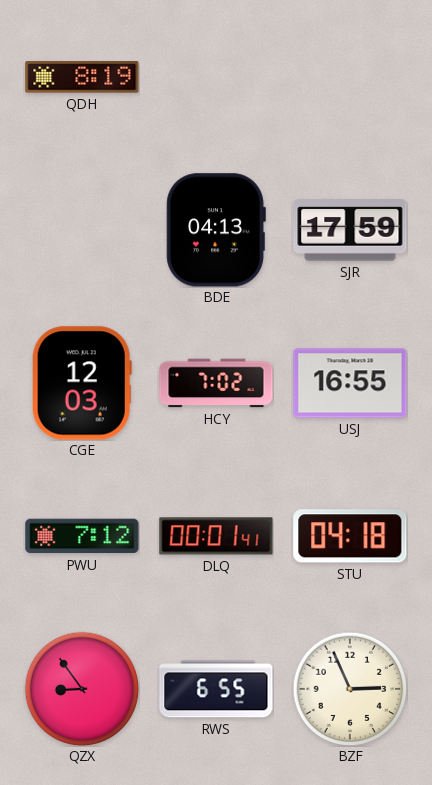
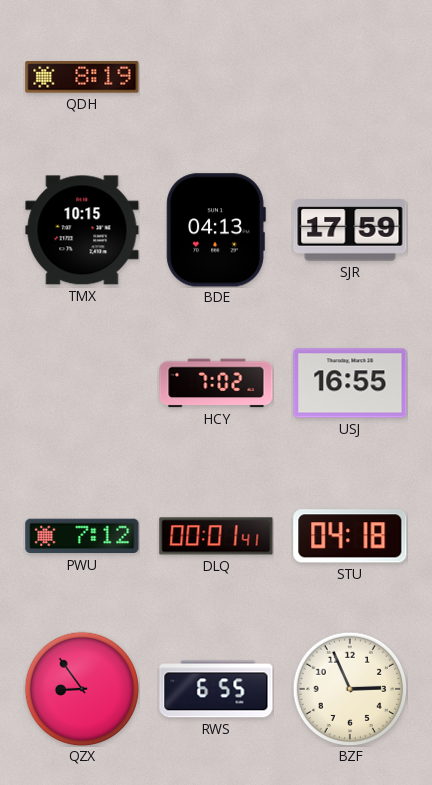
TMX: none -> 10:15 (82, 230)
CGE: 12:03 -> none (82, 383)
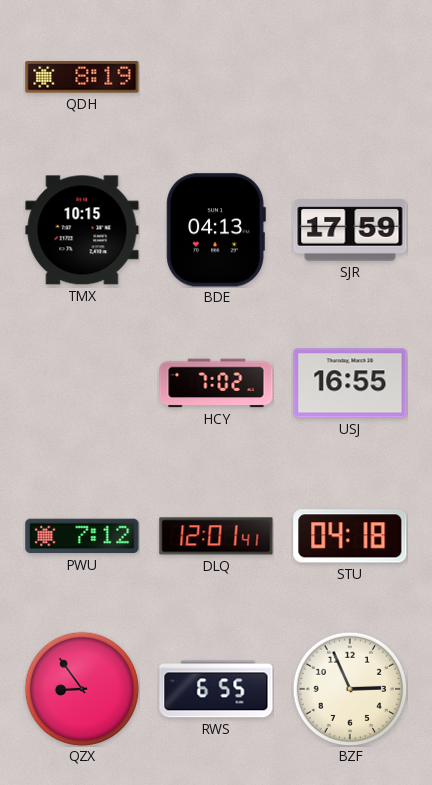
DLQ: 00:01 -> 12:01 (216, 536)
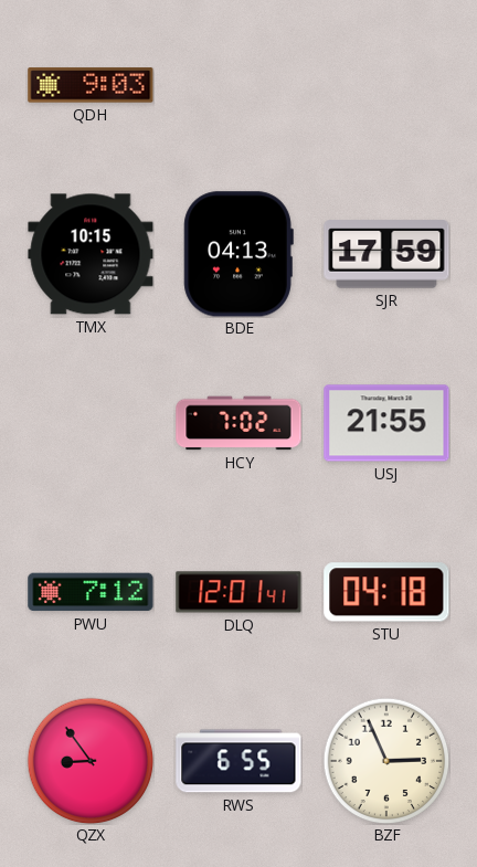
QDH: 8:19 -> 9:03 (91, 85)
USJ: 16:55 -> 21:55 (386, 423)
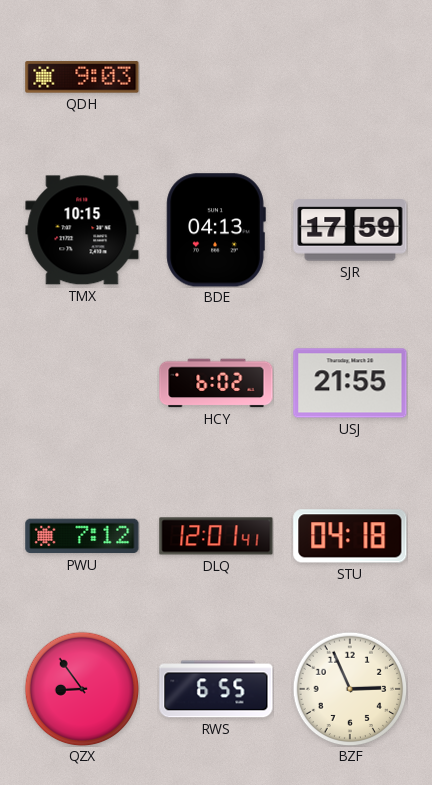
HCY: 7:02 -> 6:02 (216, 383)
